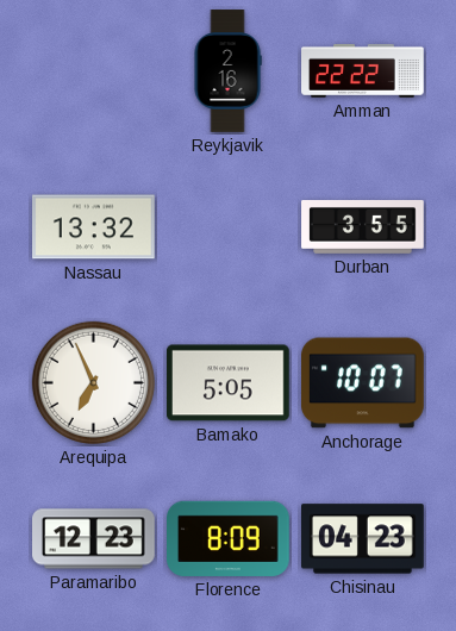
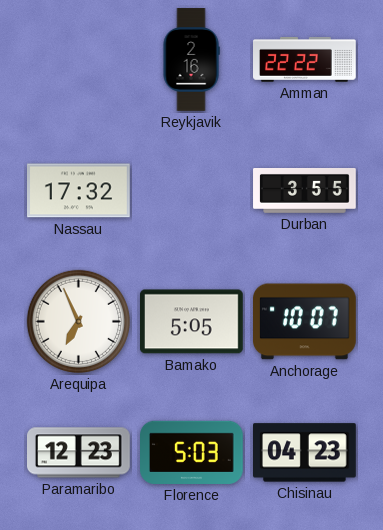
Nassau: 13:32 -> 17:32 (79, 191)
Florence: 8:09 -> 5:03 (192, 452)
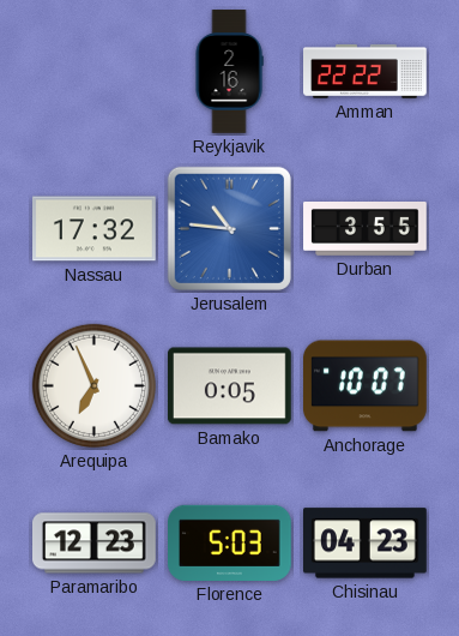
Jerusalem: none -> 10:46 (229, 228)
Bamako: 5:05 -> 0:05 (230, 386)
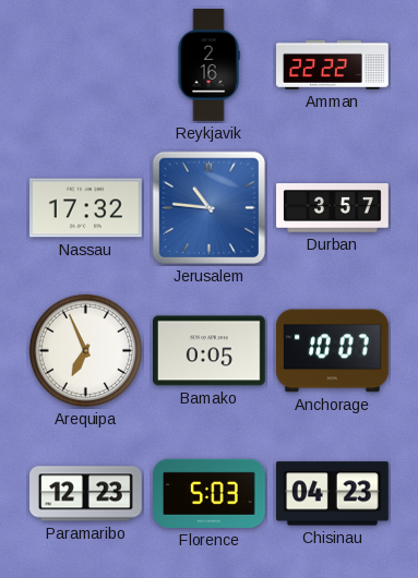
Durban: 3:55 -> 3:57 (333, 208)
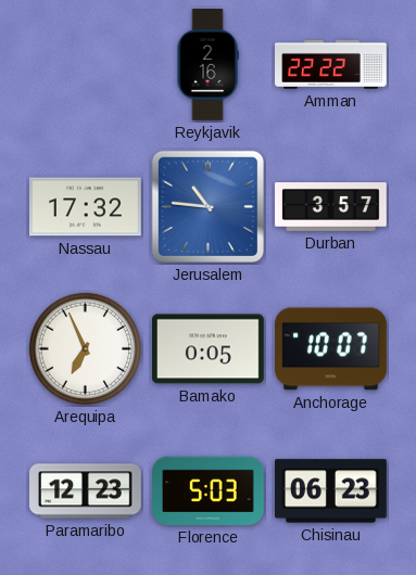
Chisinau: 04:23 -> 06:23 (331, 491)
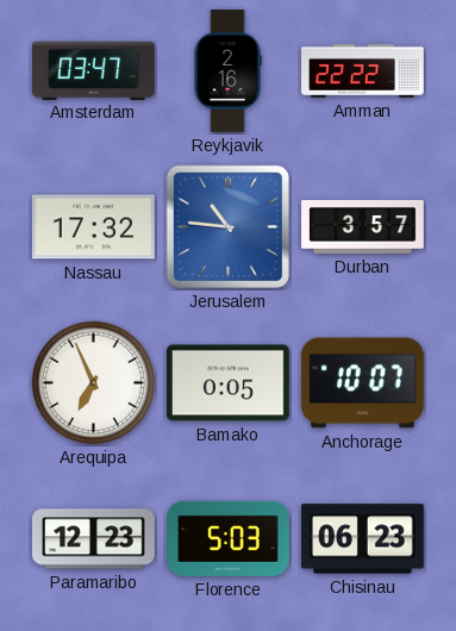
Amsterdam: none -> 03:47 (94, 70)
